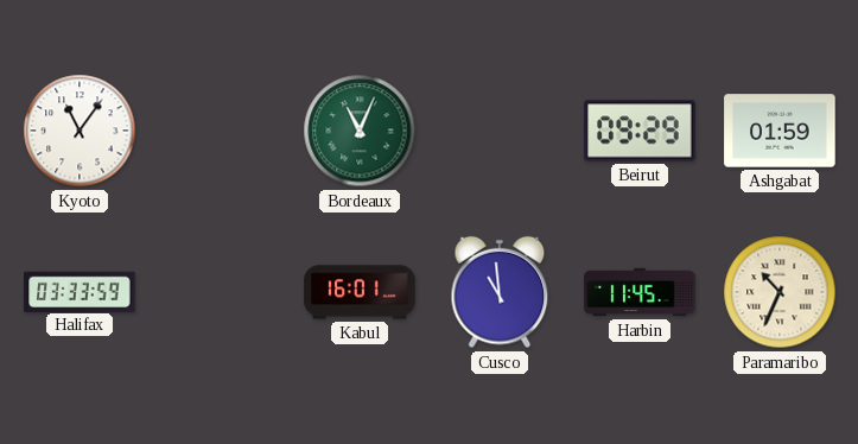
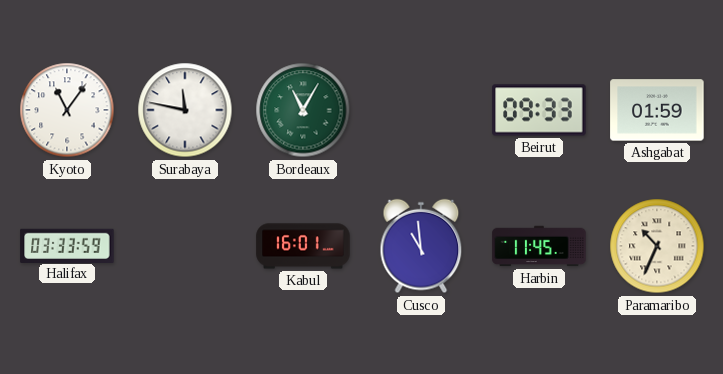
Surabaya: none -> 11:47 (185, 110)
Bordeaux: 11:04 -> 11:05 (303, 110)
Beirut: 09:29 -> 09:33 (539, 110)
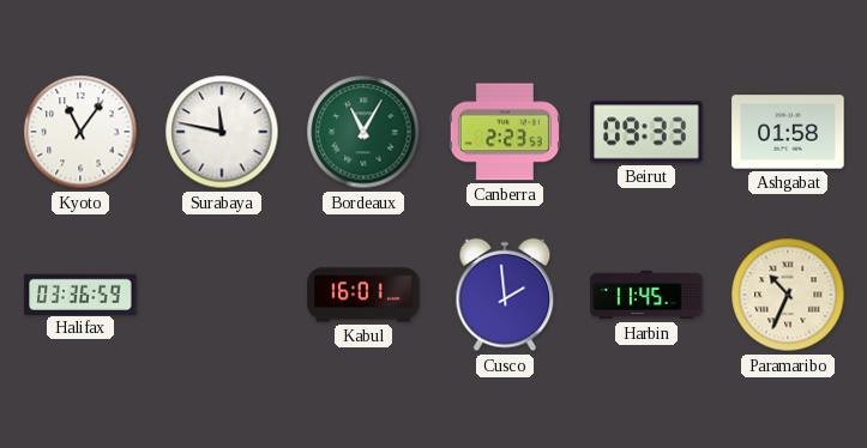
Canberra: none -> 2:23 (505, 132)
Ashgabat: 01:59 -> 01:58 (788, 132)
Halifax: 03:33 -> 03:36 (80, 293)
Cusco: 10:59 -> 1:59 (505, 295)
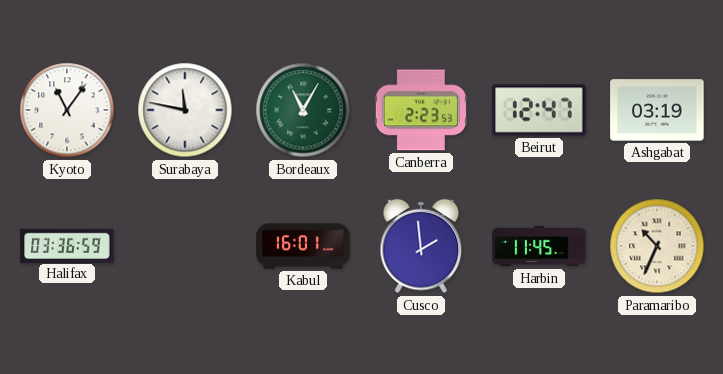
Beirut: 09:33 -> 12:47 (539, 110)
Ashgabat: 01:58 -> 03:19 (657, 110)
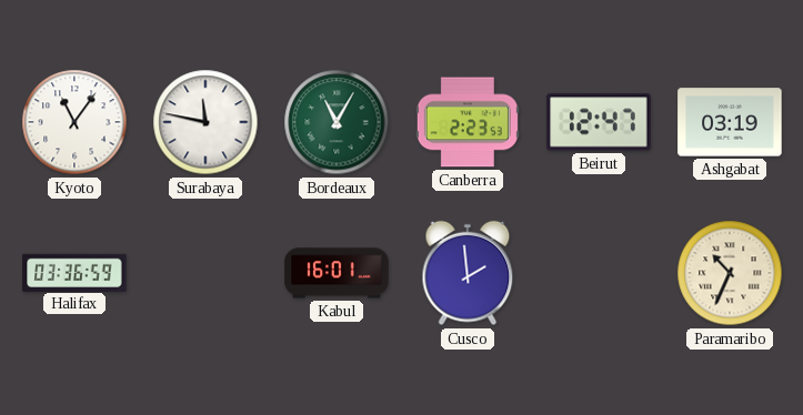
Harbin: 11:45 -> none (539, 246)
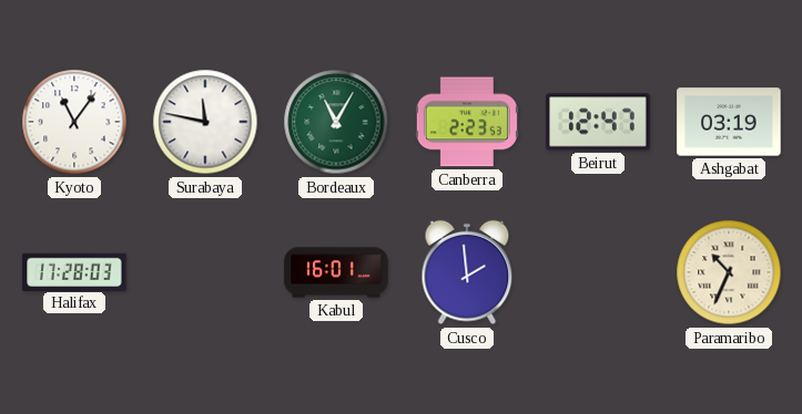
Halifax: 03:36 -> 17:28 (74, 271)
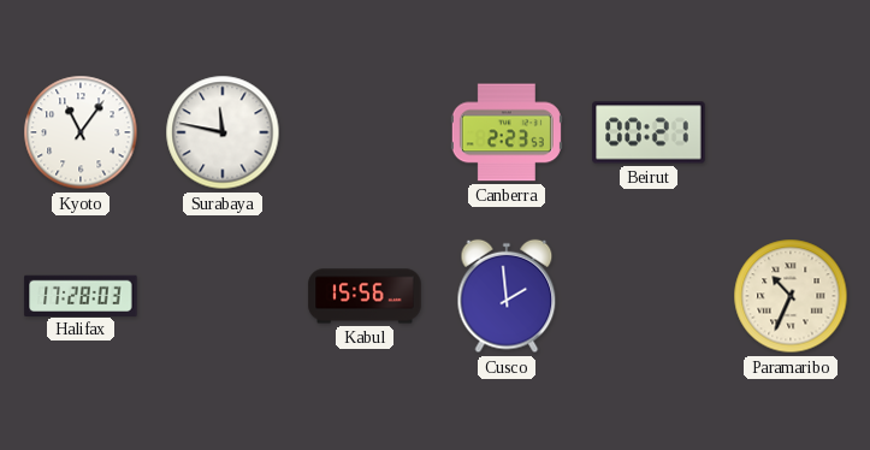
Bordeaux: 11:05 -> none (336, 122)
Beirut: 12:47 -> 00:21 (649, 132)
Ashgabat: 03:19 -> none (729, 122)
Kabul: 16:01 -> 15:56 (365, 296)
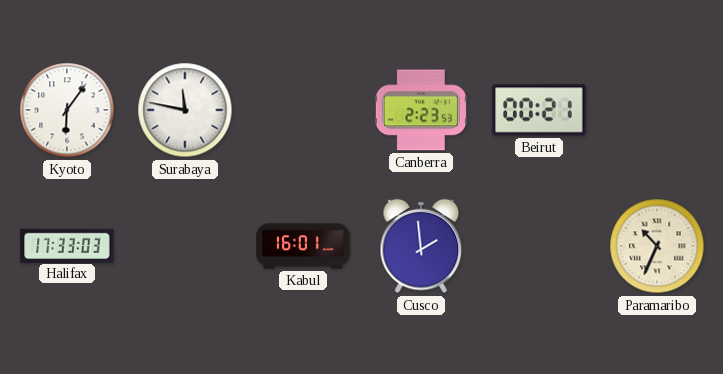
Kyoto: 11:06 -> 6:06 (67, 110)
Halifax: 17:28 -> 17:33 (67, 245)
Kabul: 15:56 -> 16:01 (303, 246)
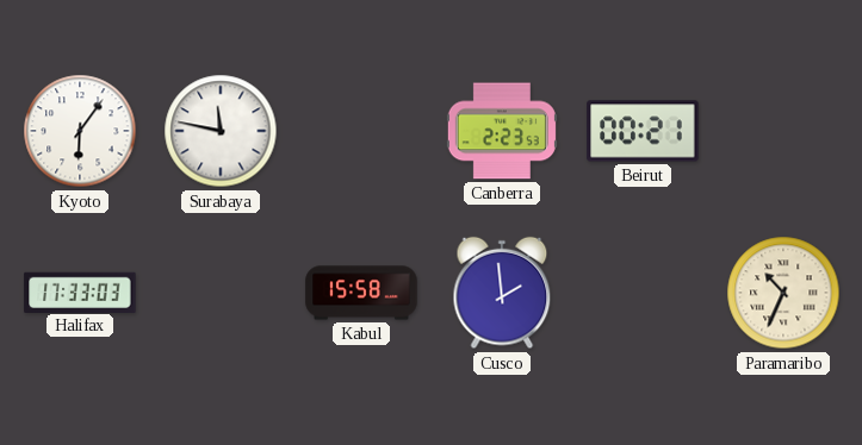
Kabul: 16:01 -> 15:58 (361, 293)
